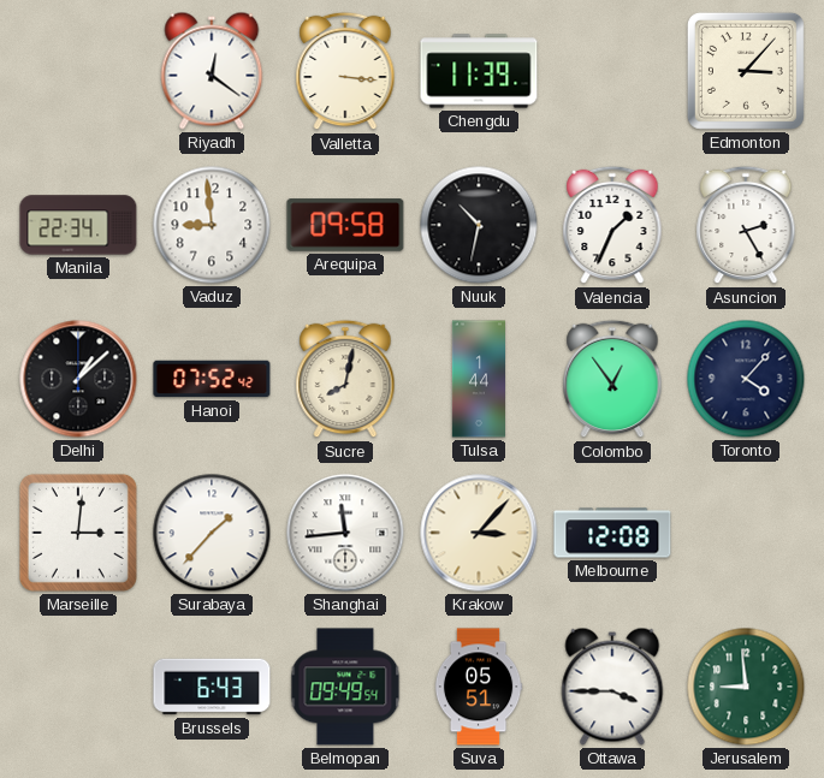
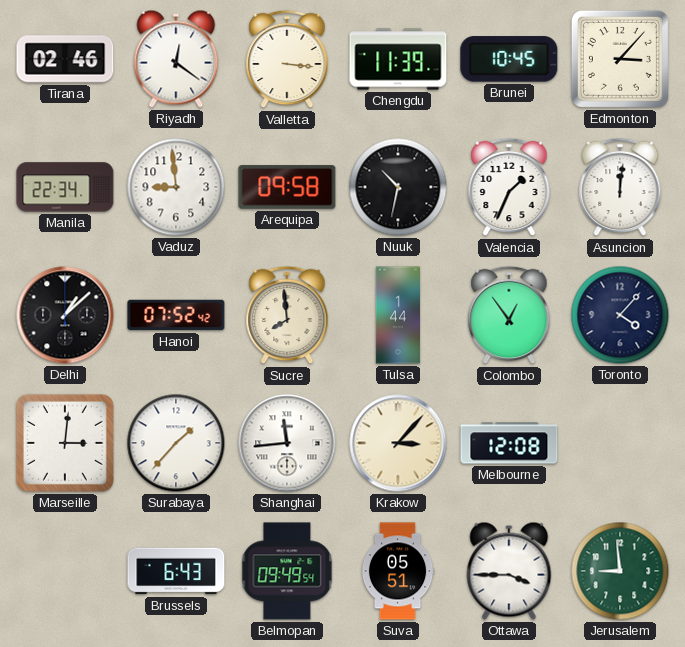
Tirana: none -> 02:46 (65, 59)
Brunei: none -> 10:45 (509, 59)
Asuncion: 2:25 -> 12:01 (620, 187)
Sucre: 8:02 -> 7:59 (287, 315)
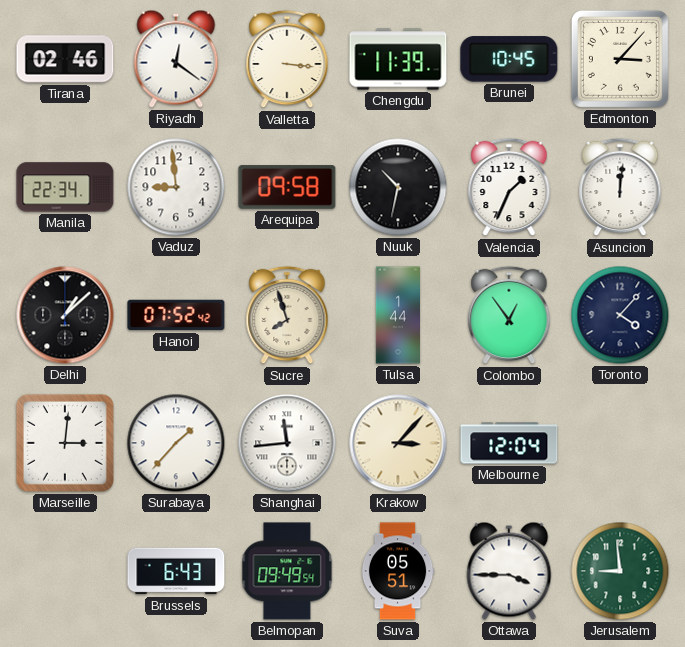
Sucre: 7:59 -> 7:57 (287, 315)
Melbourne: 12:08 -> 12:04 (509, 443)
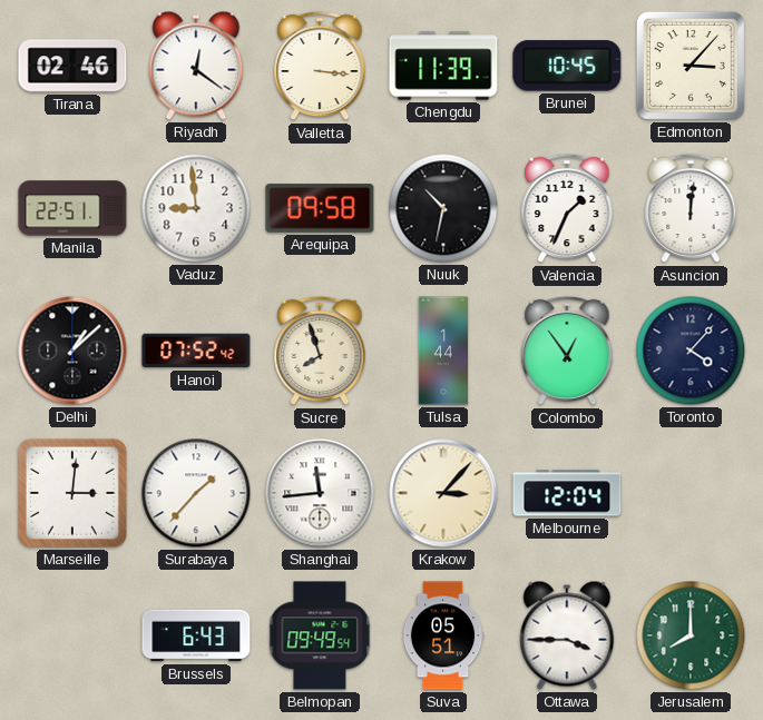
Manila: 22:34 -> 22:51 (72, 208)
Jerusalem: 8:59 -> 8:00 (691, 635)
